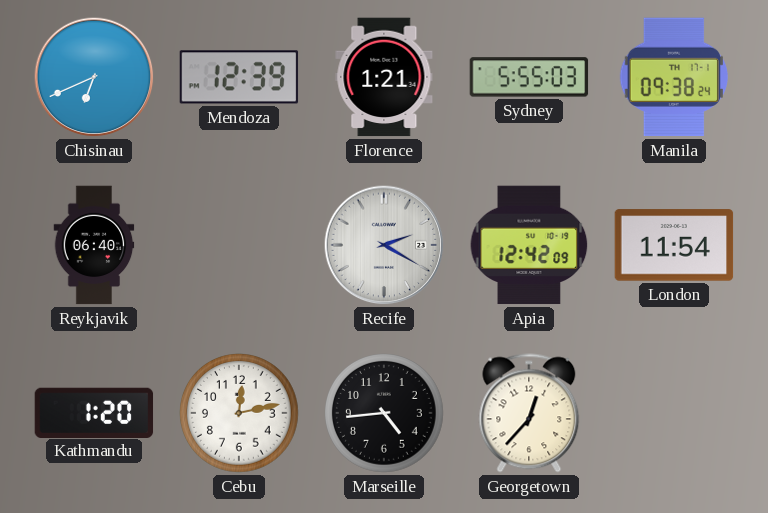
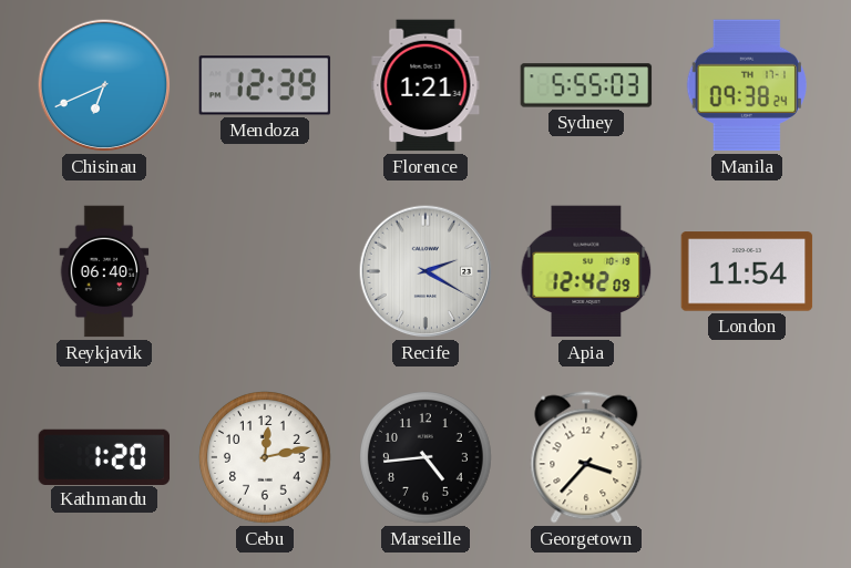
Georgetown: 12:37 -> 3:37 (586, 457)
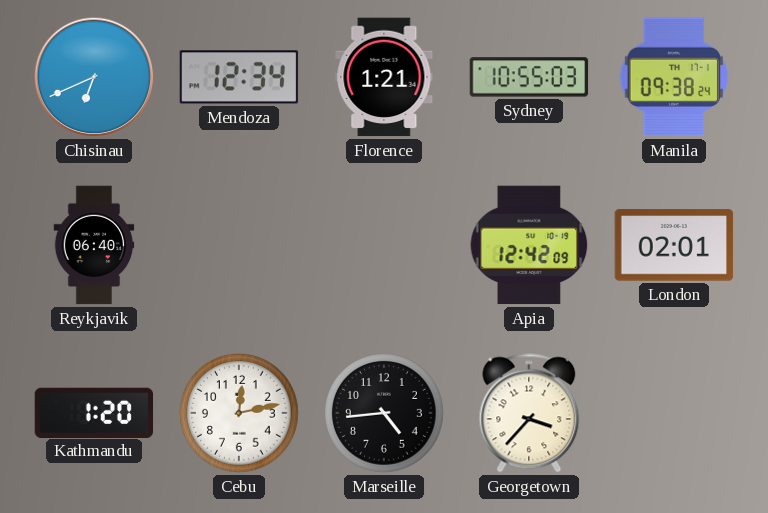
Mendoza: 12:39 -> 12:34 (239, 77)
Sydney: 5:55 -> 10:55 (529, 77)
Recife: 2:20 -> none (425, 271)
London: 11:54 -> 02:01 (674, 245)
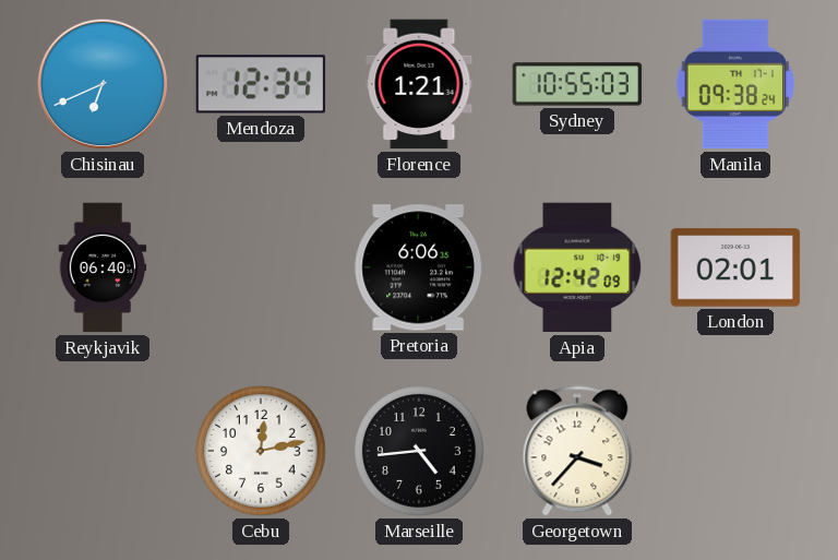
Pretoria: none -> 6:06 (419, 267)
Kathmandu: 1:20 -> none (94, 412)
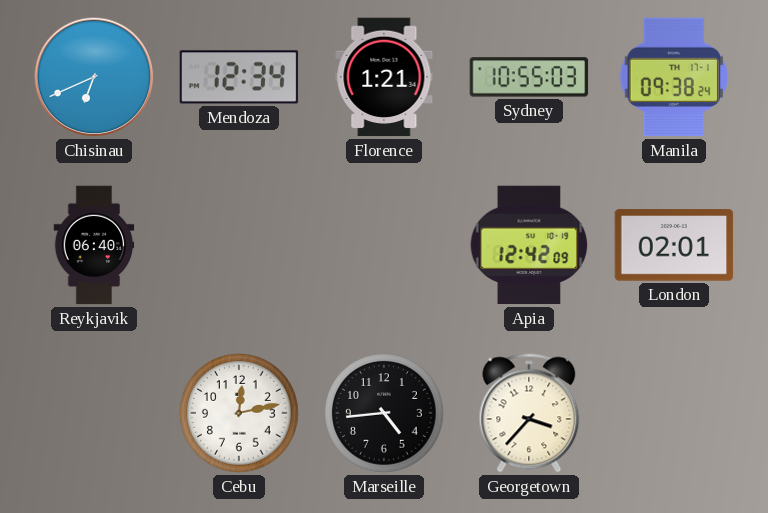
Pretoria: 6:06 -> none (419, 267)
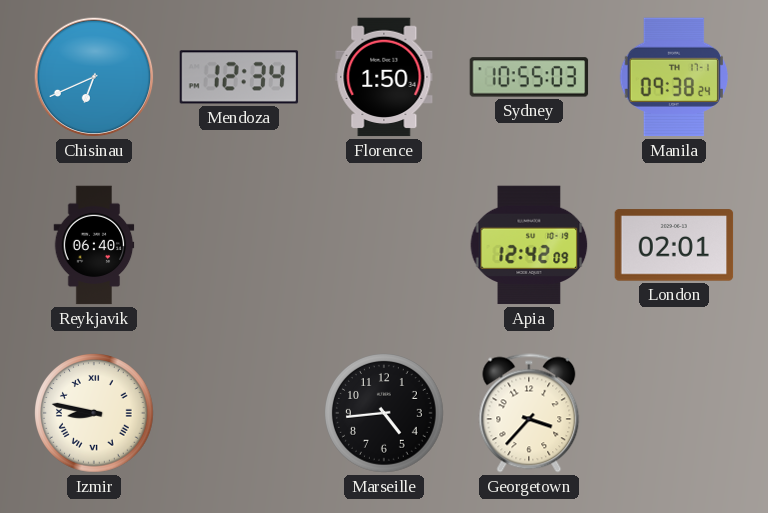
Florence: 1:21 -> 1:50 (384, 77)
Izmir: none -> 8:47 (95, 414)
Cebu: 12:13 -> none (240, 414)
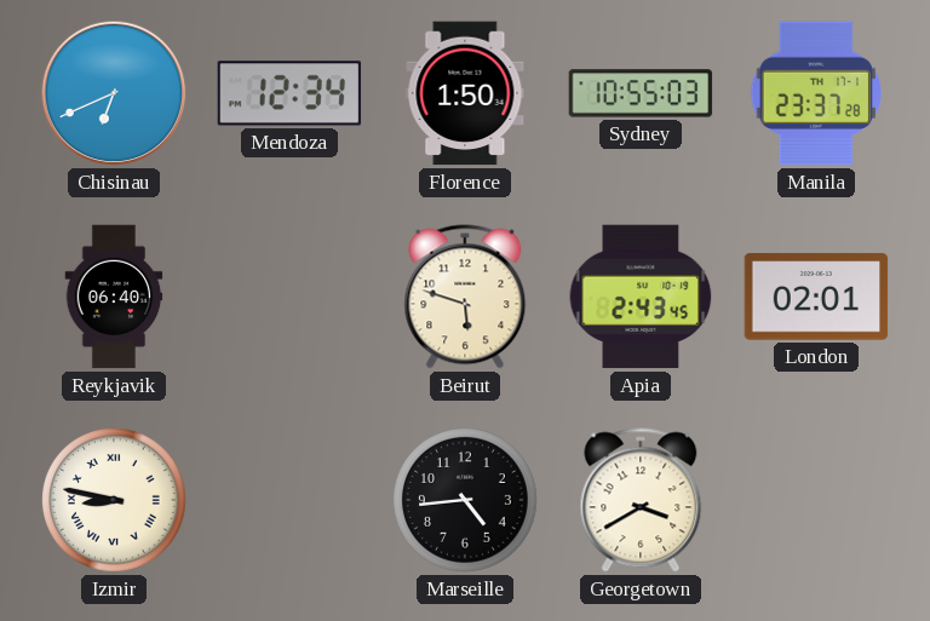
Manila: 09:38 -> 23:37 (816, 93)
Beirut: none -> 5:48 (465, 297)
Apia: 12:42 -> 2:43 (641, 297)
Georgetown: 3:37 -> 3:40 (641, 500)
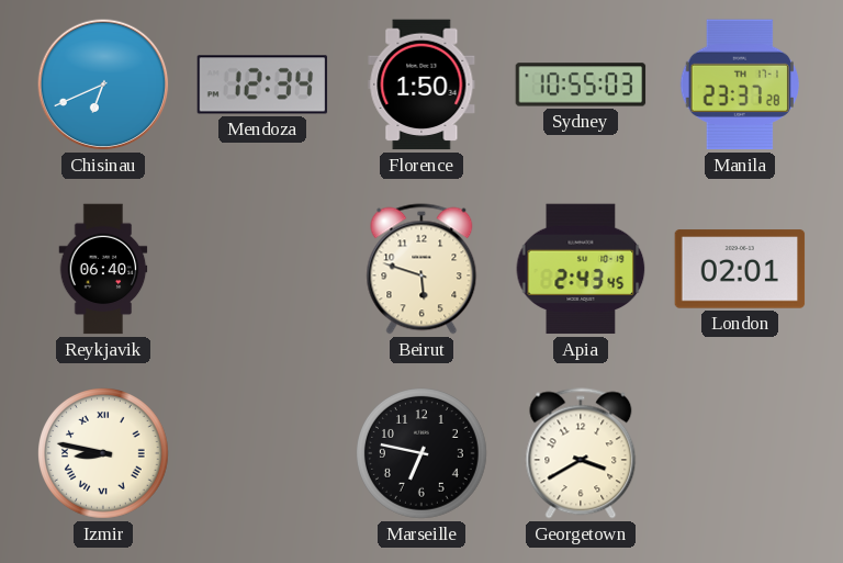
Marseille: 4:44 -> 6:47 (423, 454)
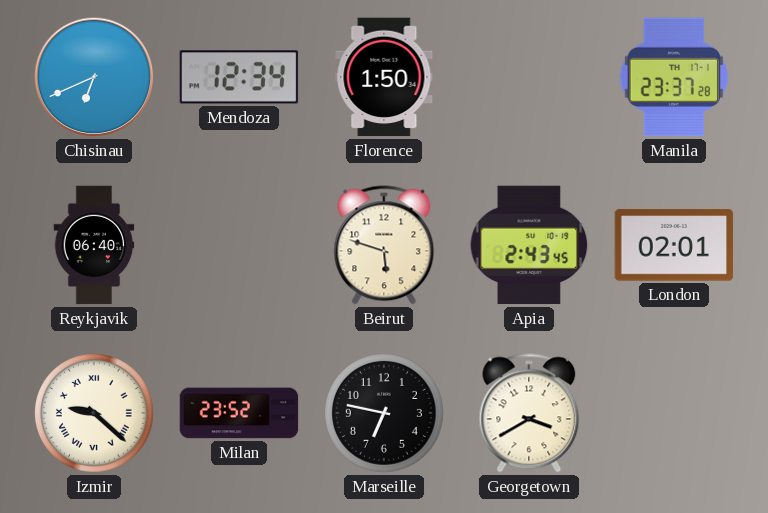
Sydney: 10:55 -> none (581, 85)
Izmir: 8:47 -> 9:22 (95, 414)
Milan: none -> 23:52 (239, 413)
